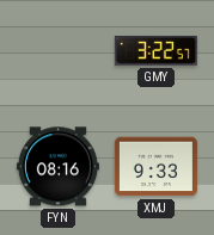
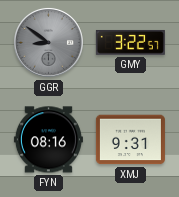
GGR: none -> 8:51 (49, 43)
XMJ: 9:33 -> 9:31 (130, 140)
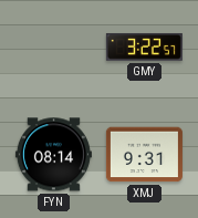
GGR: 8:51 -> none (49, 43)
FYN: 08:16 -> 08:14 (53, 155)
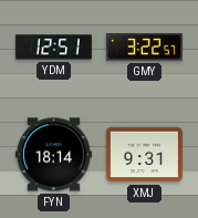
YDM: none -> 12:51 (53, 48)
FYN: 08:14 -> 18:14 (53, 155)
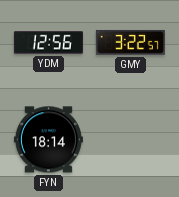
YDM: 12:51 -> 12:56 (48, 43)
XMJ: 9:31 -> none (144, 155)
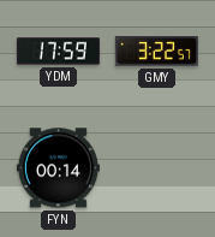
YDM: 12:56 -> 17:59 (58, 52)
FYN: 18:14 -> 00:14 (58, 168)
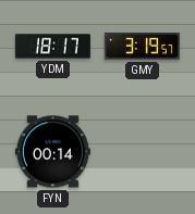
YDM: 17:59 -> 18:17 (52, 47)
GMY: 3:22 -> 3:19 (142, 46)
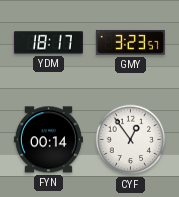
GMY: 3:19 -> 3:23 (130, 42)
CYF: none -> 12:54 (131, 140)
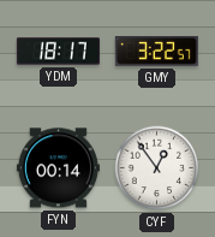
GMY: 3:23 -> 3:22 (156, 51)
